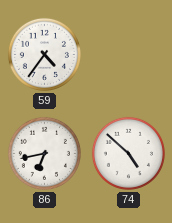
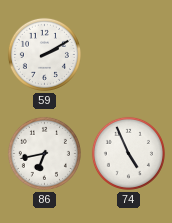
59: 4:36 -> 2:10 (44, 54)
74: 4:52 -> 4:56 (128, 153)
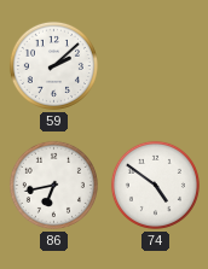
59: 2:10 -> 2:08 (53, 65)
74: 4:56 -> 4:51 (155, 185)
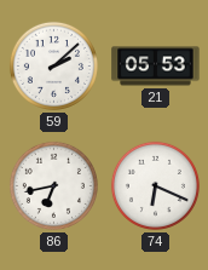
21: none -> 05:53 (156, 67)
74: 4:51 -> 6:19 (155, 185)
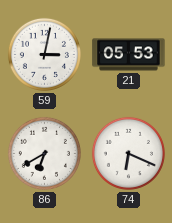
59: 2:08 -> 3:02 (44, 54)
86: 6:43 -> 6:40 (44, 153)
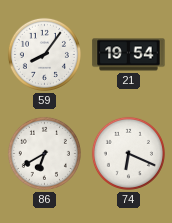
59: 3:02 -> 8:06 (44, 54)
21: 05:53 -> 19:54 (129, 55)
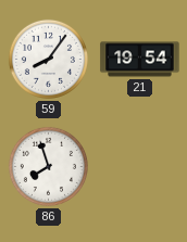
86: 6:40 -> 7:57 (48, 166)
74: 6:19 -> none (128, 153)
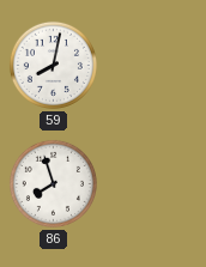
59: 8:06 -> 8:02 (53, 65)
21: 19:54 -> none (140, 60)
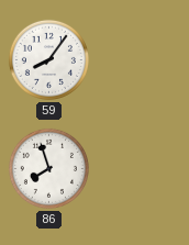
59: 8:02 -> 8:06 (48, 59)
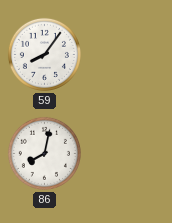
86: 7:57 -> 8:02 (44, 153)
